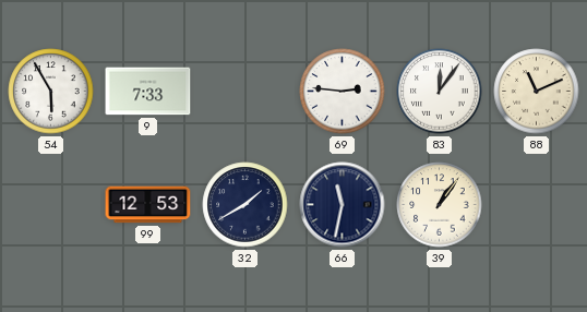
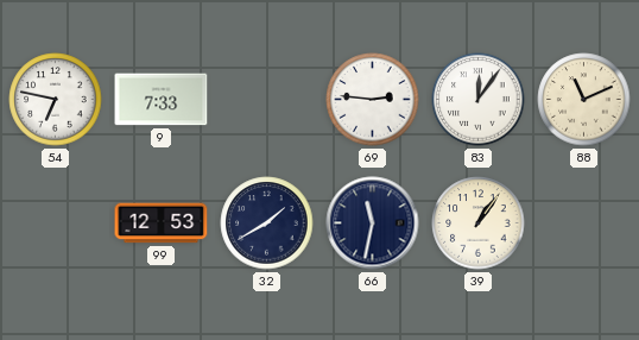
54: 5:55 -> 6:47 (56, 100)
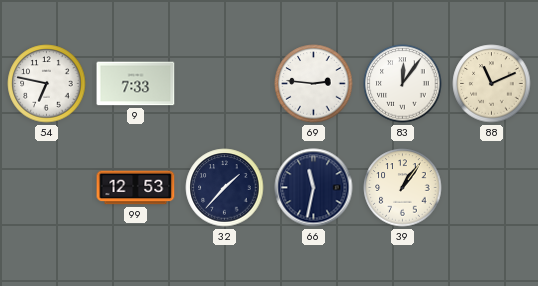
32: 1:40 -> 1:37 (225, 188)
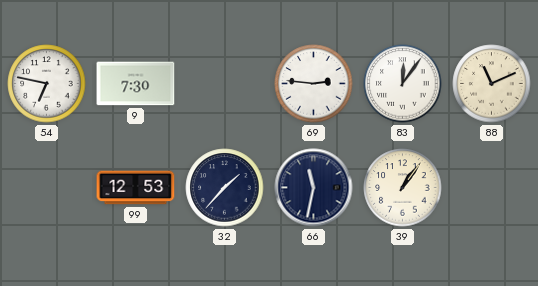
9: 7:33 -> 7:30 (136, 84)
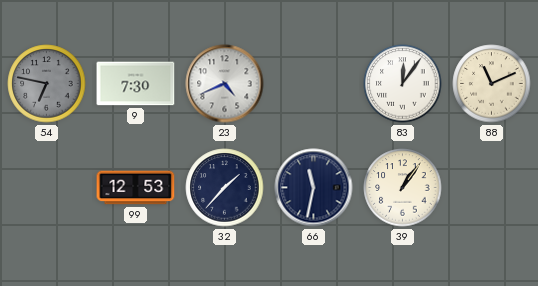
54 dial: white -> grey (47, 84)
23: none -> 4:41 (225, 84)
69: 2:46 -> none (314, 84)
